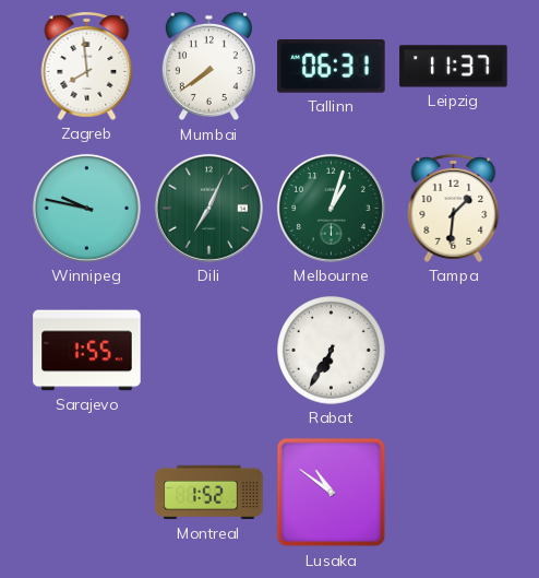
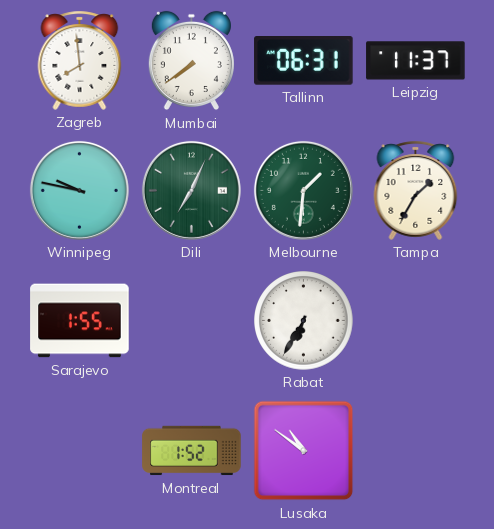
Melbourne: 1:03 -> 1:31 (303, 190)
Tampa: 1:31 -> 1:35 (416, 190)
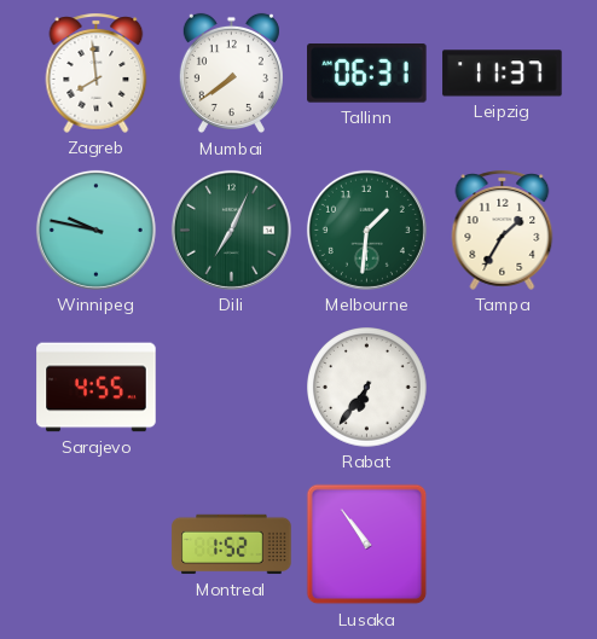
Sarajevo: 1:55 -> 4:55 (97, 388)
Rabat: 6:35 -> 6:36 (367, 388)
Lusaka: 10:51 -> 10:54 (367, 545)
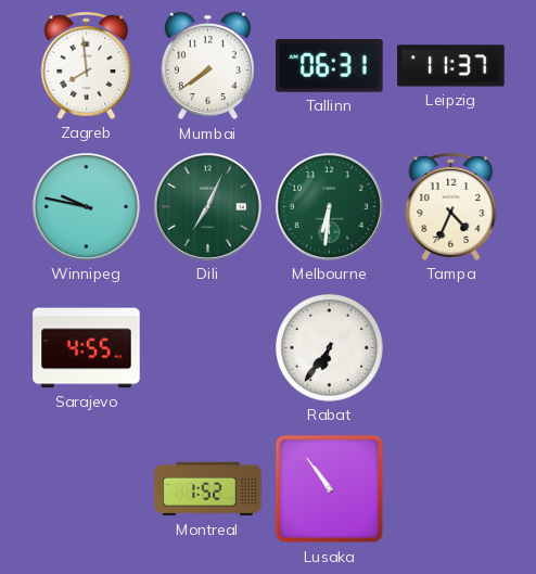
Melbourne: 1:31 -> 6:31 (329, 206)
Tampa: 1:35 -> 4:34 (451, 206)
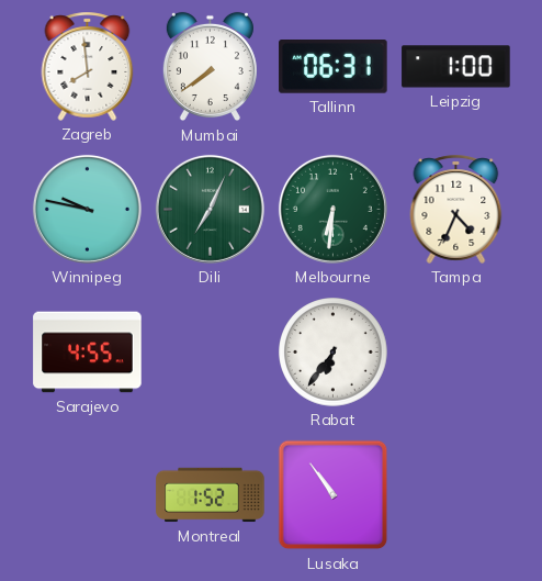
Leipzig: 11:37 -> 1:00 (456, 67)
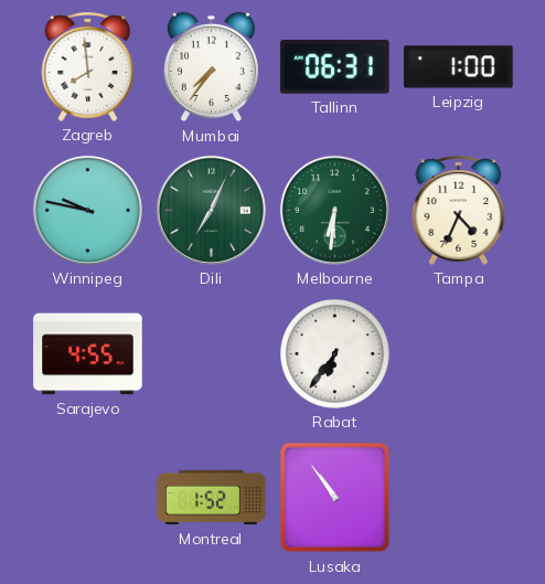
Mumbai: 7:39 -> 7:36 (211, 67)
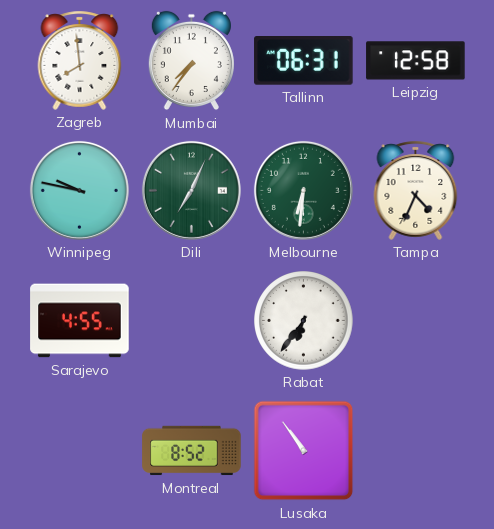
Leipzig: 1:00 -> 12:58 (416, 61)
Montreal: 1:52 -> 8:52 (192, 451)
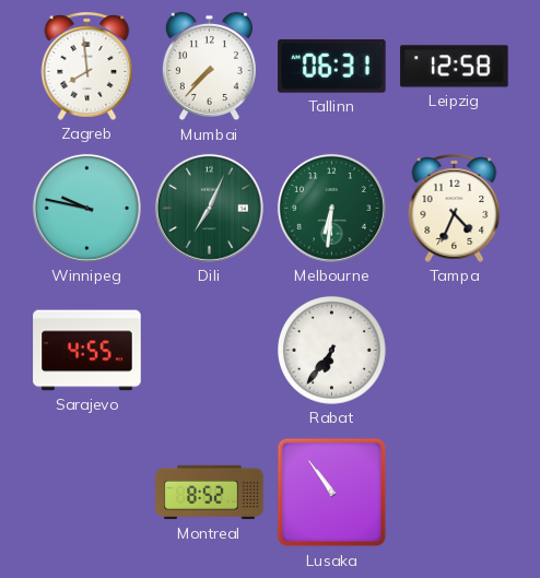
Mumbai: 7:36 -> 7:37 (209, 67)
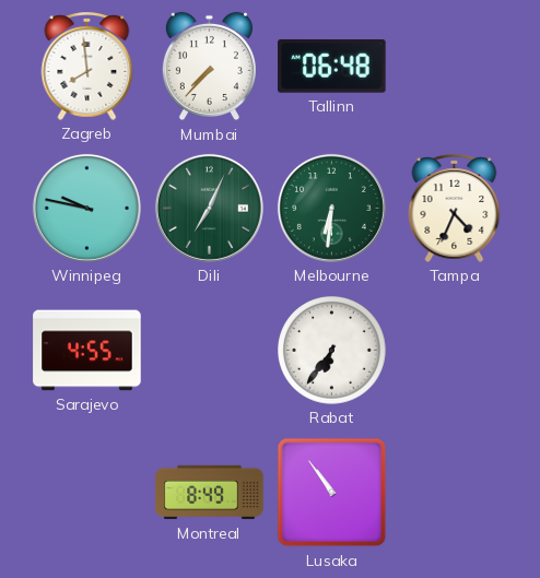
Tallinn: 06:31 -> 06:48 (332, 67)
Leipzig: 12:58 -> none (455, 67)
Montreal: 8:52 -> 8:49 (210, 493)
